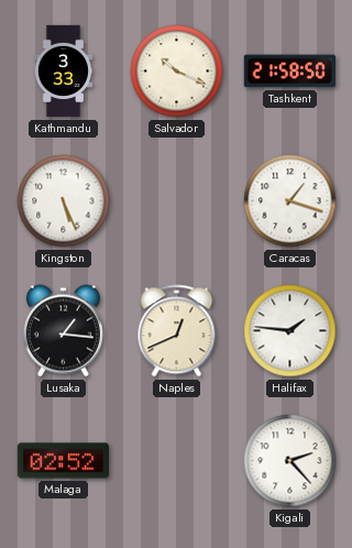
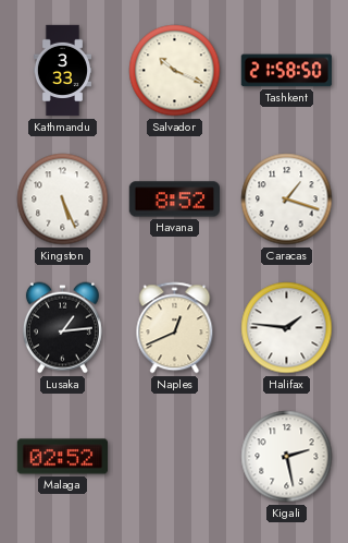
Havana: none -> 8:52 (174, 200)
Lusaka: 1:16 -> 1:14 (62, 328)
Kigali: 2:23 -> 2:28 (287, 457)
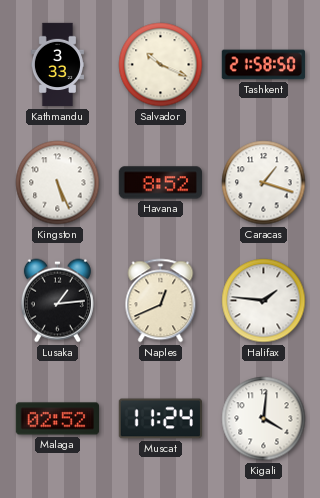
Muscat: none -> 11:24 (160, 419)
Kigali: 2:28 -> 4:01 (264, 419)
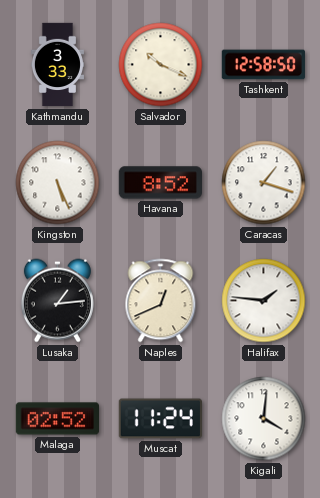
Tashkent: 21:58 -> 12:58 (263, 65)
